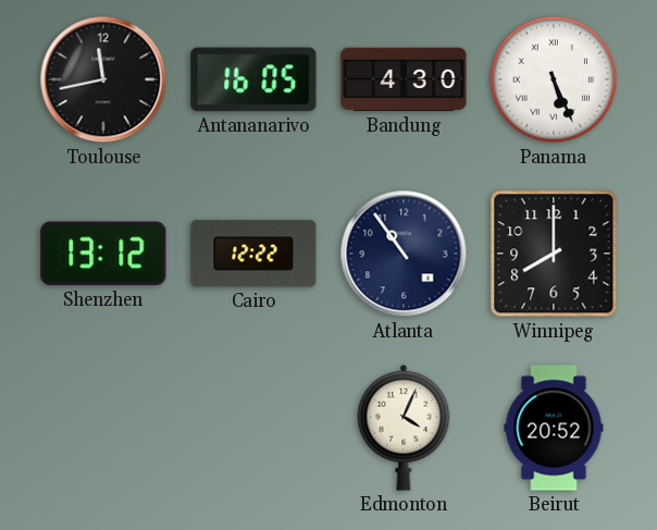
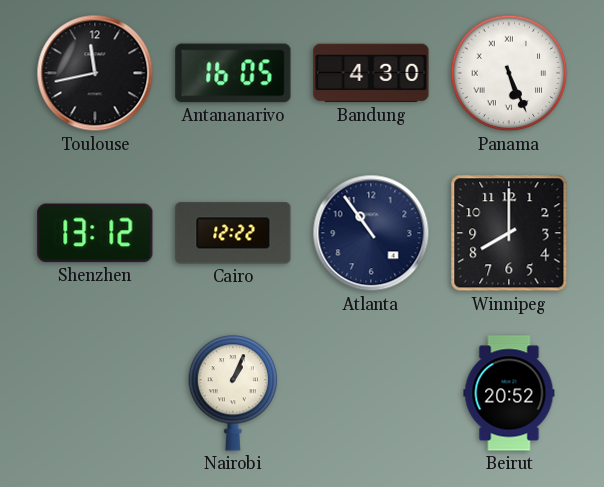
Nairobi: none -> 1:04 (233, 393)
Edmonton: 4:04 -> none (404, 428)
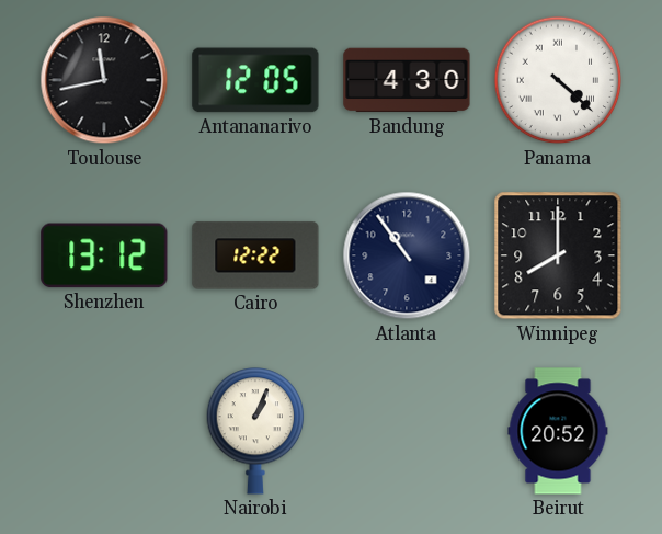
Antananarivo: 16:05 -> 12:05 (255, 80)
Panama: 5:26 -> 4:22 (558, 80)
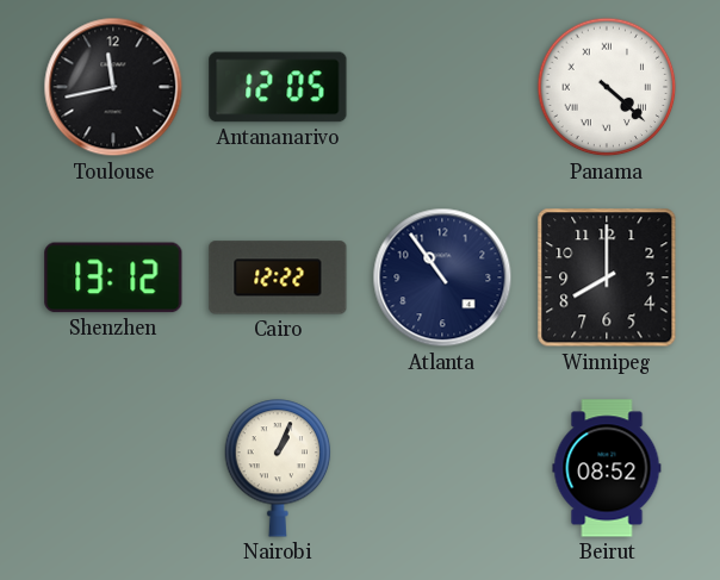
Bandung: 4:30 -> none (407, 80)
Beirut: 20:52 -> 08:52 (607, 468)
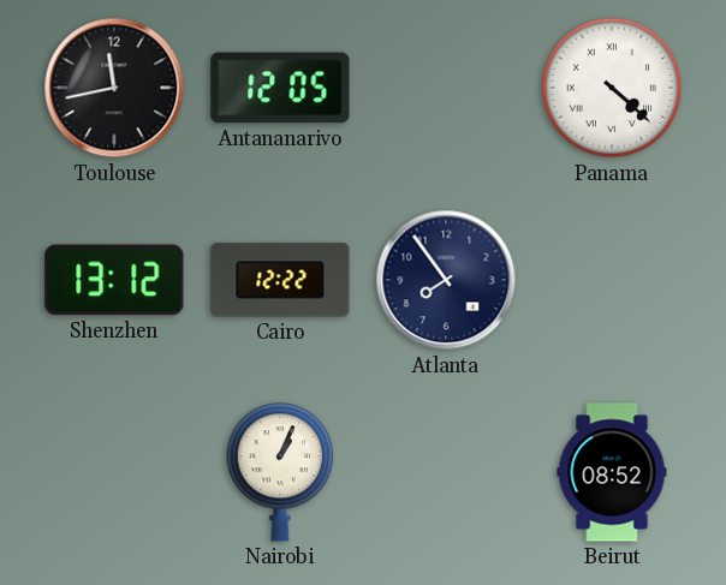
Atlanta: 10:54 -> 7:54 (446, 280)
Winnipeg: 8:00 -> none (607, 277)
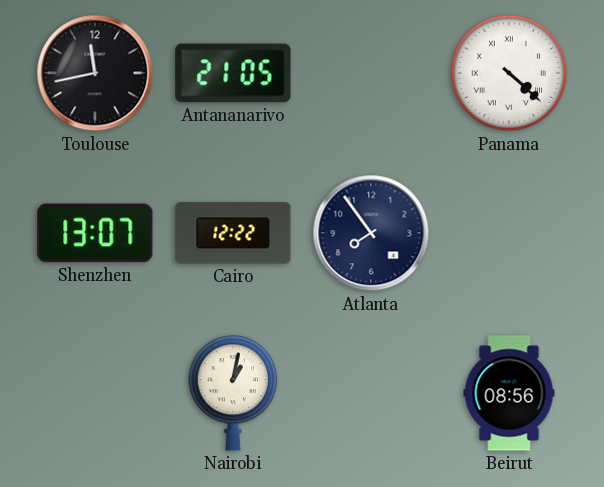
Antananarivo: 12:05 -> 21:05 (233, 73)
Shenzhen: 13:12 -> 13:07 (95, 233)
Nairobi: 1:04 -> 1:02 (233, 393)
Beirut: 08:52 -> 08:56 (509, 393)
